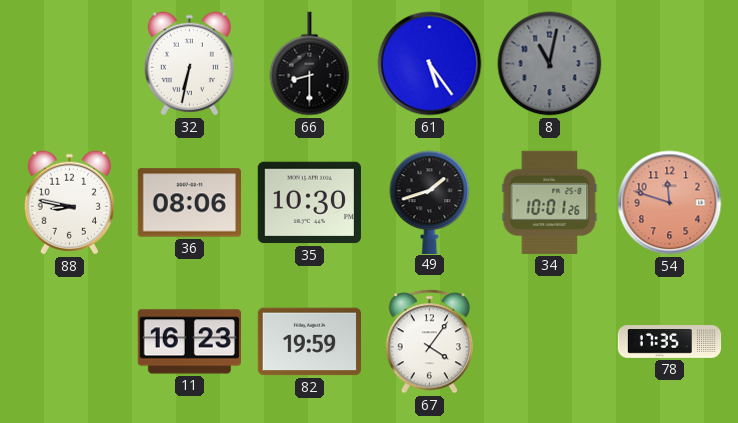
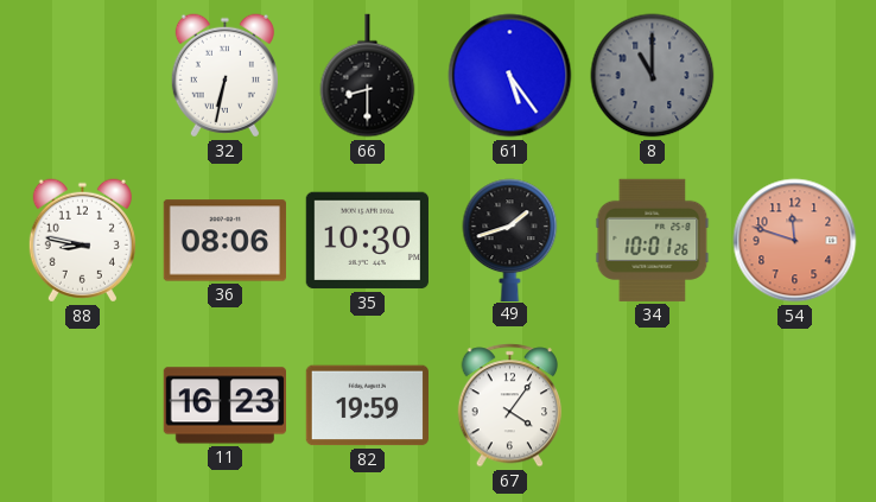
8: 11:02 -> 11:00 (653, 76)
78: 17:35 -> none (670, 342)
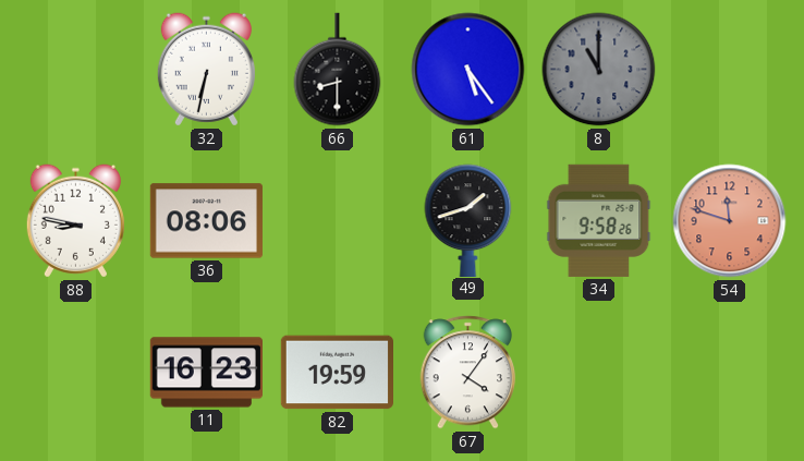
35: 10:30 -> none (367, 241)
34: 10:01 -> 9:58 (599, 220)
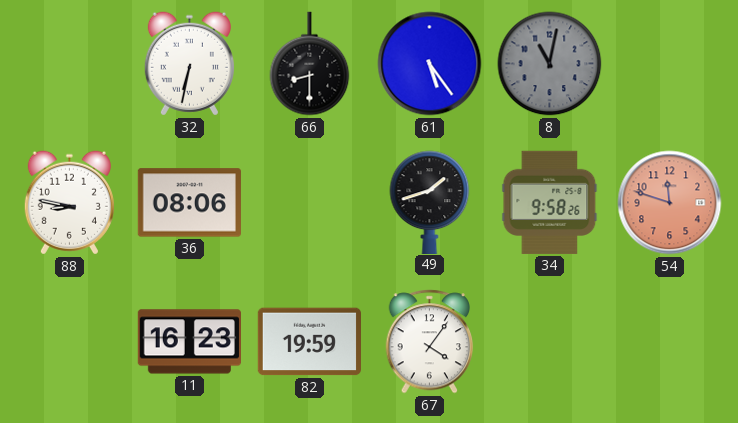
8: 11:00 -> 11:02 (550, 64)
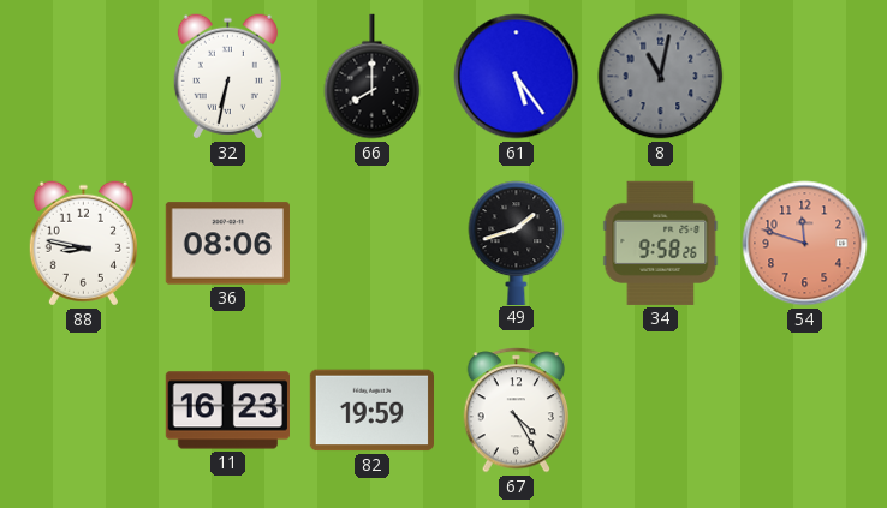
66: 8:30 -> 8:00 (373, 77)
67: 4:06 -> 4:25 (517, 411)
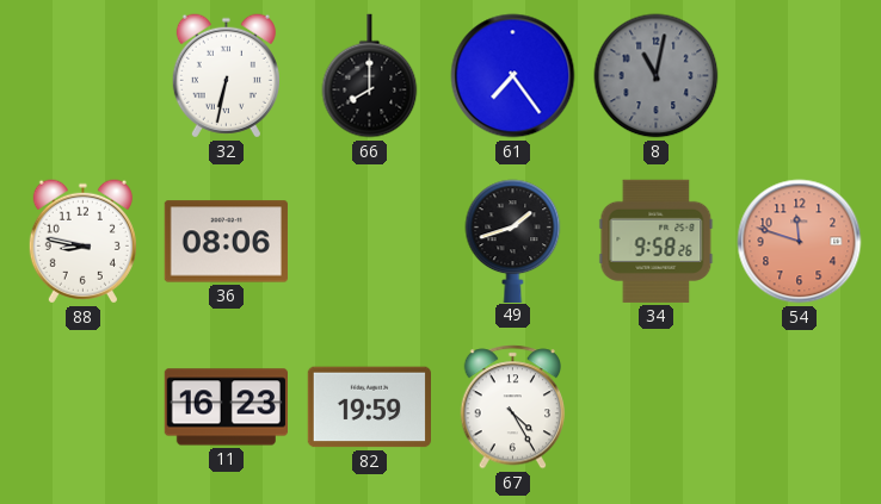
61: 5:24 -> 7:24 (513, 76)
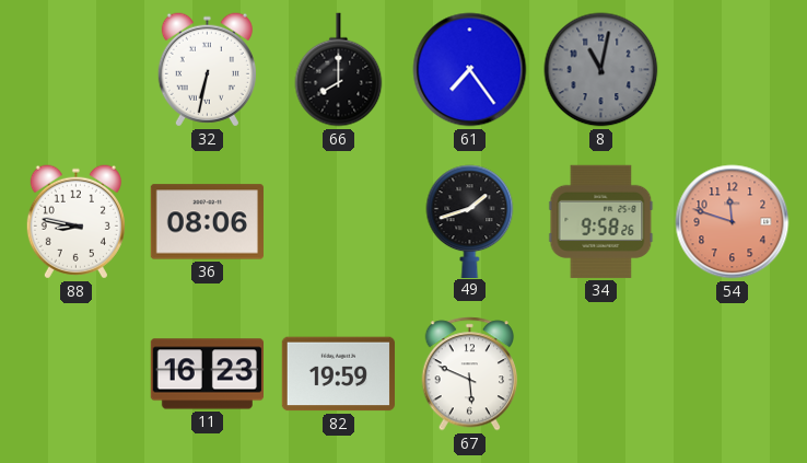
67: 4:25 -> 5:49 (470, 374)
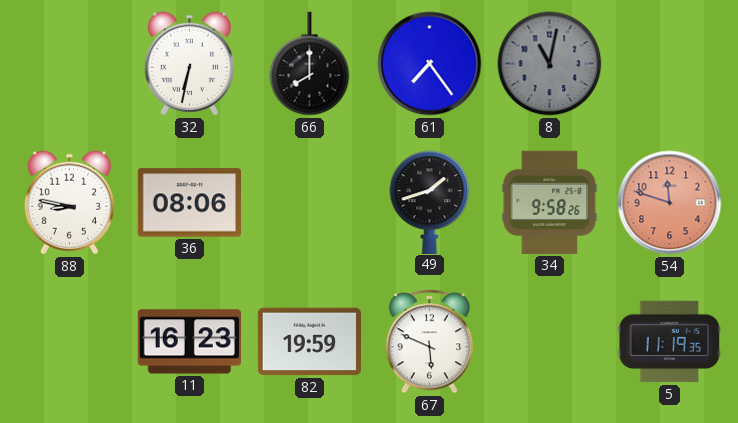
5: none -> 11:19 (669, 342)
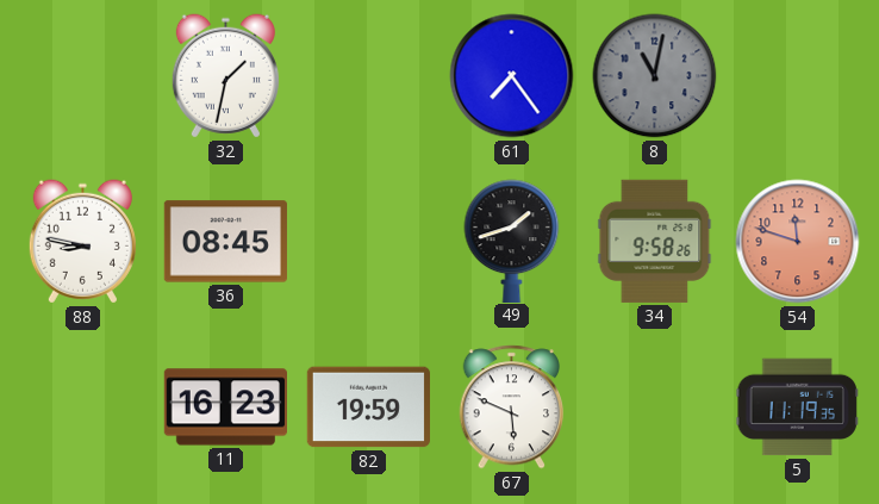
32: 6:32 -> 1:32 (225, 76)
66: 8:00 -> none (310, 64)
36: 08:06 -> 08:45 (225, 242)
